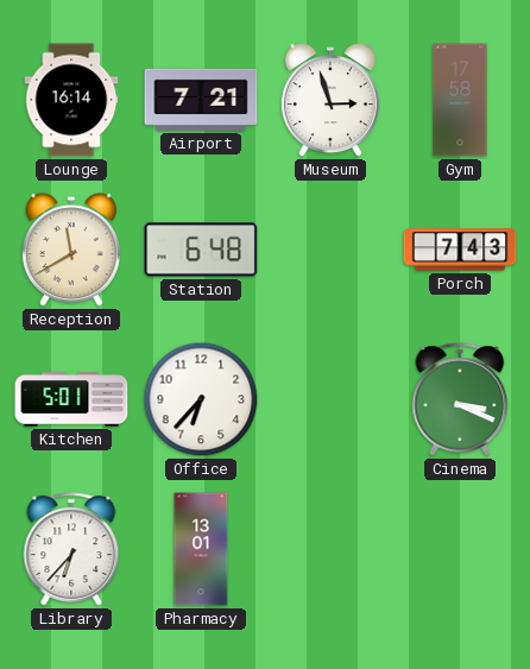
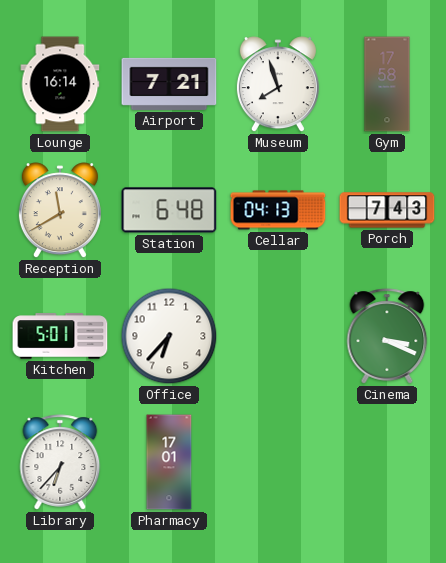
Museum: 2:57 -> 7:57 (278, 85)
Cellar: none -> 04:13 (278, 210)
Pharmacy: 13:01 -> 17:01 (169, 462)
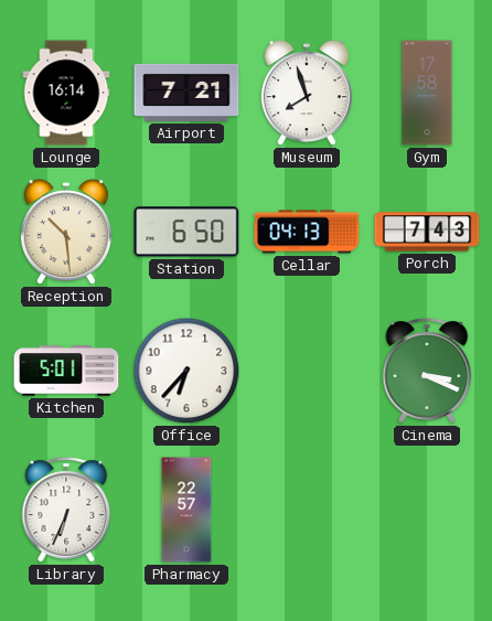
Reception: 11:40 -> 10:29 (66, 233)
Station: 6:48 -> 6:50 (186, 232)
Library: 6:37 -> 6:34 (66, 510)
Pharmacy: 17:01 -> 22:57 (186, 510)
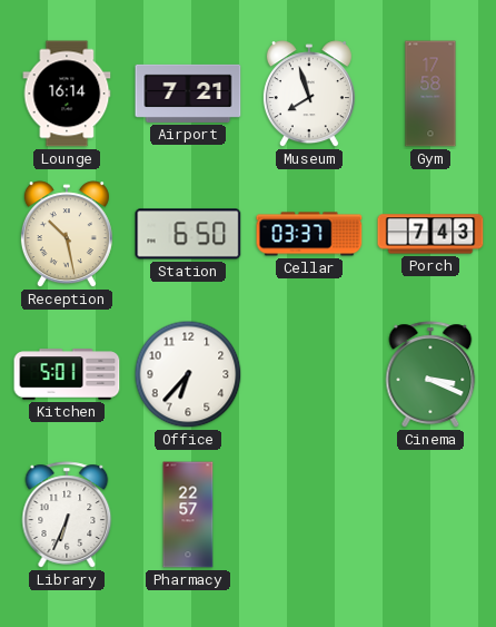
Reception: 10:29 -> 10:28 (67, 235)
Cellar: 04:13 -> 03:37 (309, 234)
